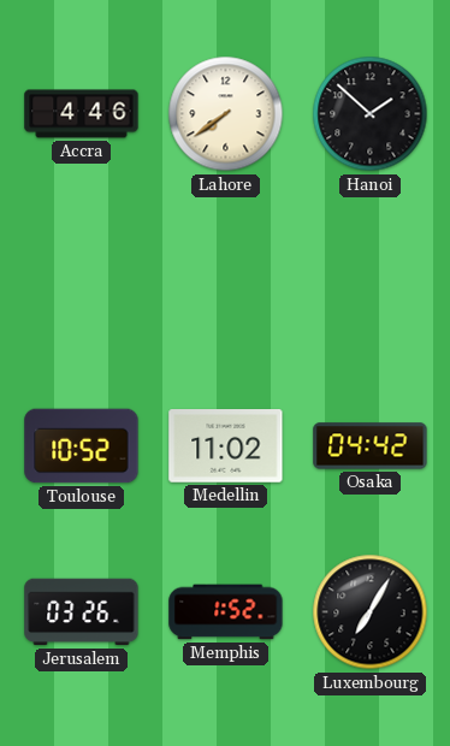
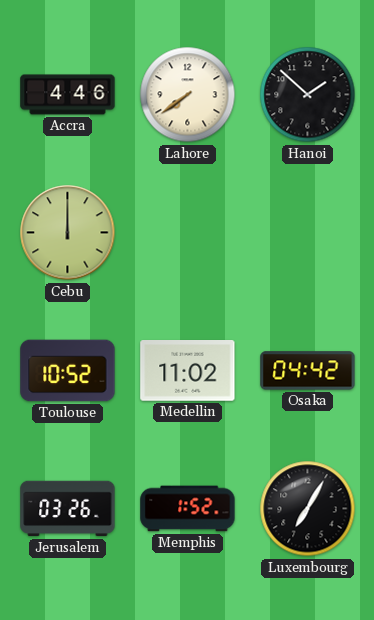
Cebu: none -> 12:00 (68, 233)
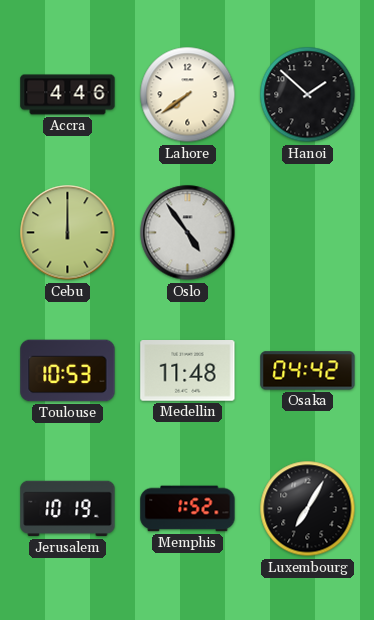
Oslo: none -> 4:54 (188, 233)
Toulouse: 10:52 -> 10:53 (68, 371)
Medellin: 11:02 -> 11:48 (188, 371)
Jerusalem: 03:26 -> 10:19 (68, 509)
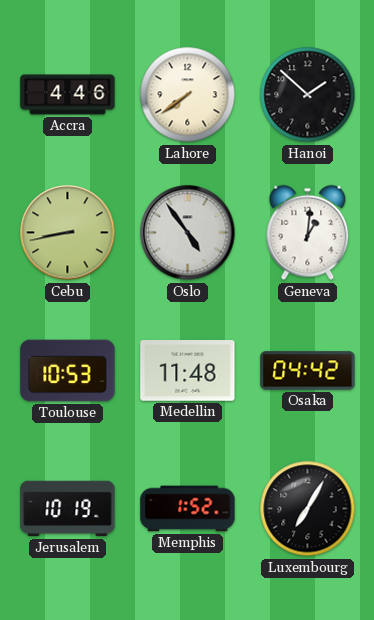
Cebu: 12:00 -> 8:43 (68, 233)
Geneva: none -> 1:01 (308, 233)
